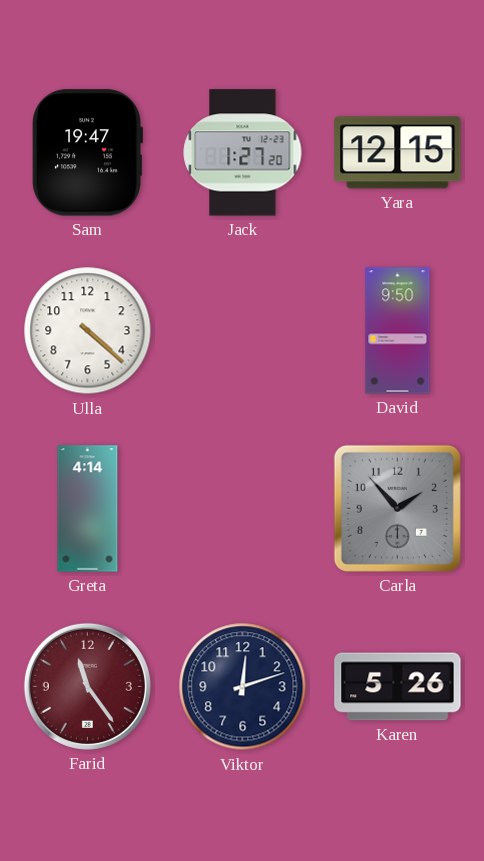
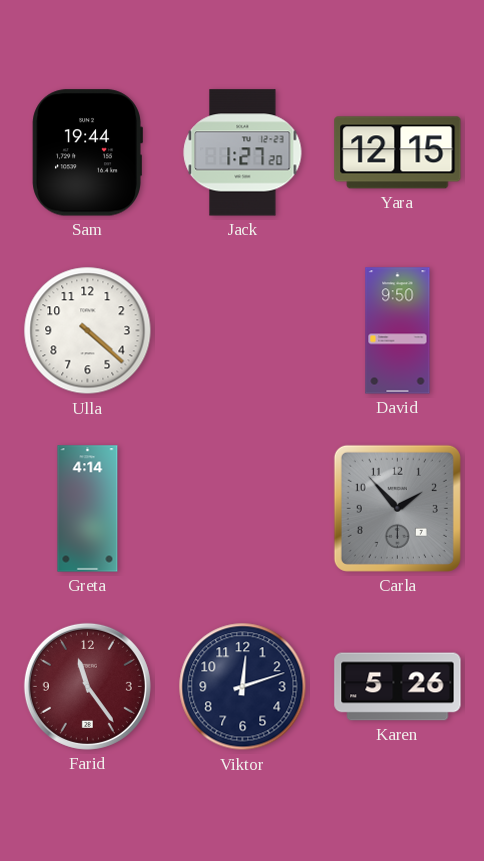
Sam: 19:47 -> 19:44 (87, 153)
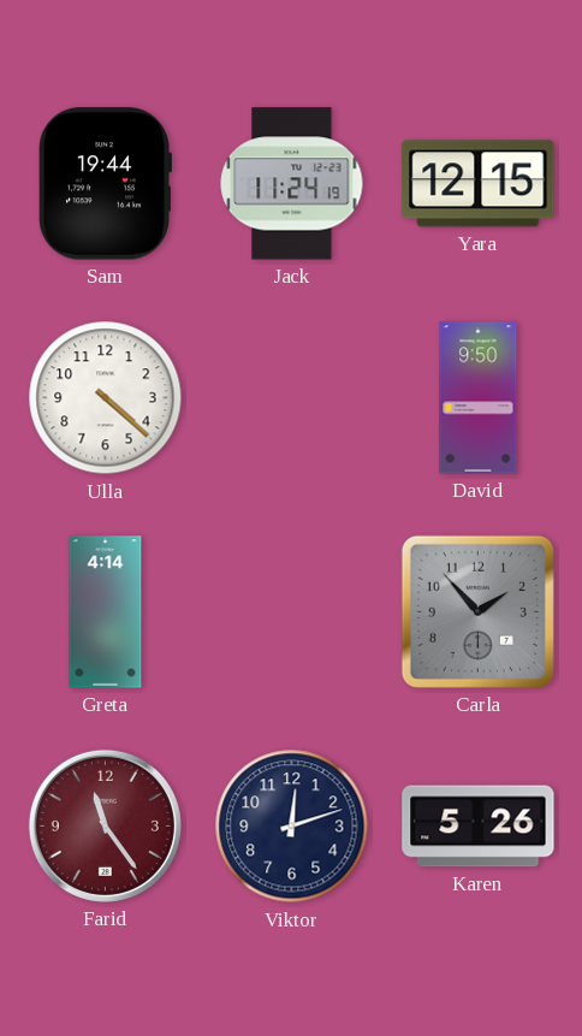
Jack: 1:27 -> 11:24 (292, 184)
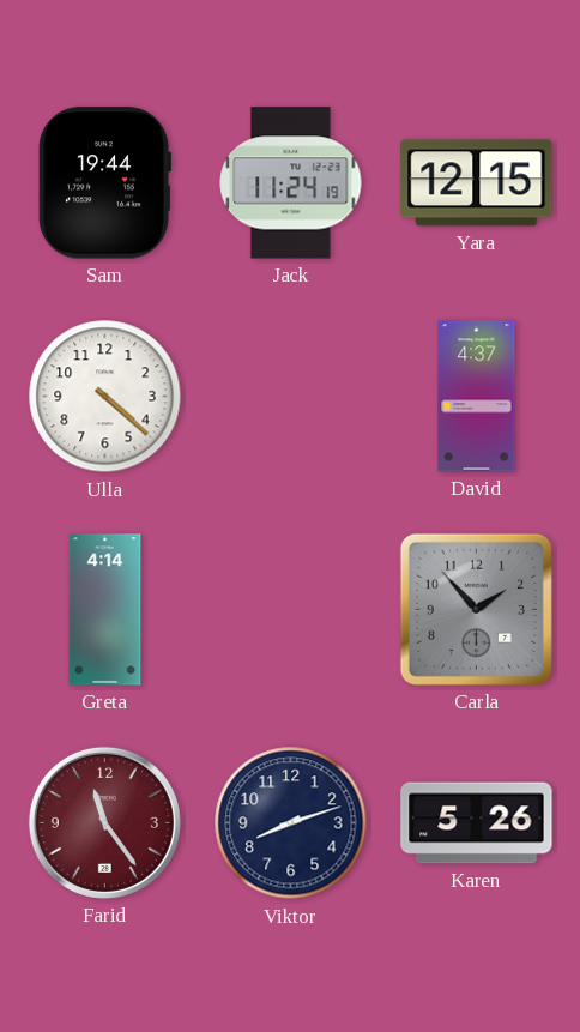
David: 9:50 -> 4:37 (477, 397)
Viktor: 12:12 -> 8:12 (291, 823)
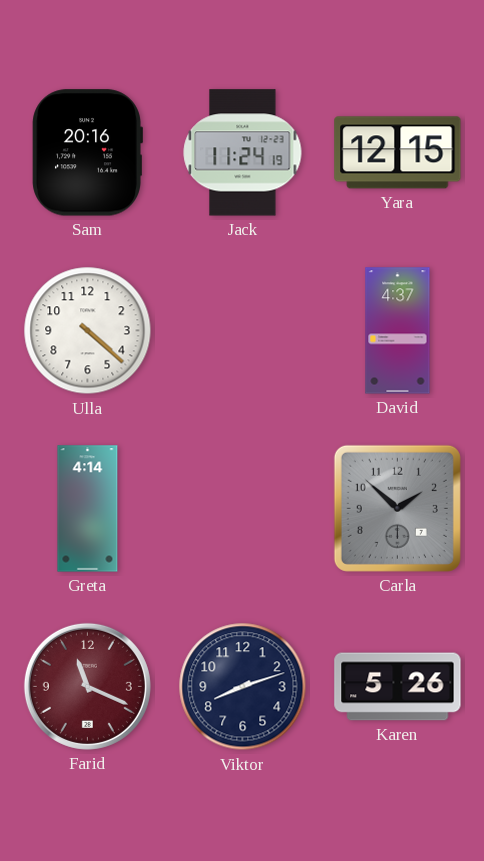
Sam: 19:44 -> 20:16 (87, 153)
Carla: 1:53 -> 1:52 (397, 508)
Farid: 11:24 -> 11:19 (87, 686)
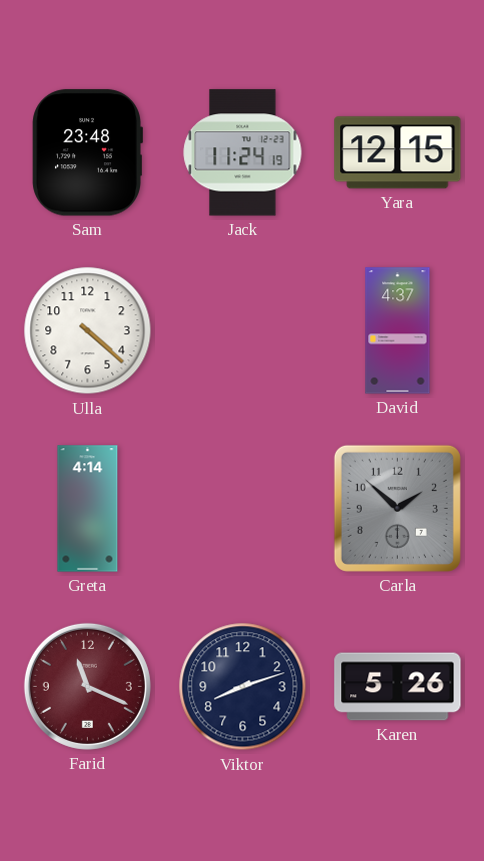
Sam: 20:16 -> 23:48 (87, 153)
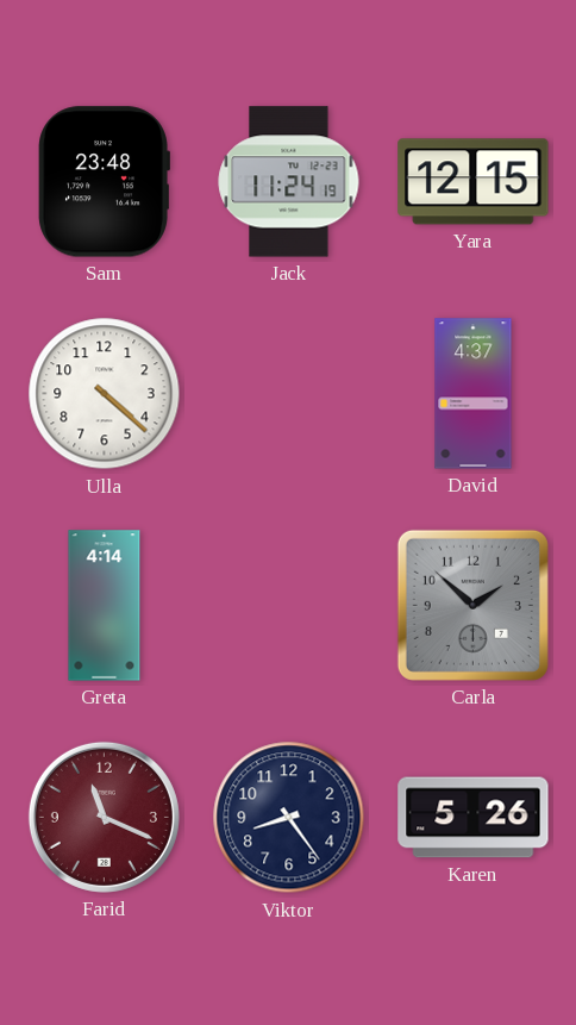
Viktor: 8:12 -> 8:24 (289, 818)
